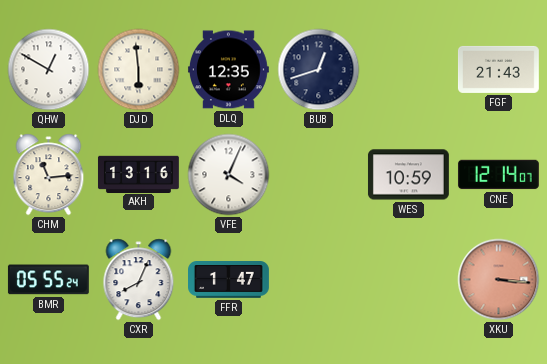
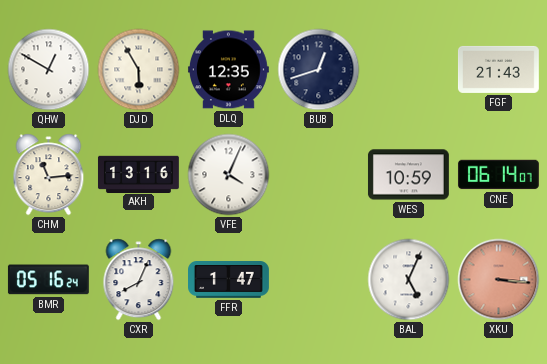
DJD: 5:59 -> 5:55 (139, 70)
CNE: 12:14 -> 06:14 (498, 175)
BMR: 05:55 -> 05:16 (48, 280)
BAL: none -> 5:04 (409, 280)
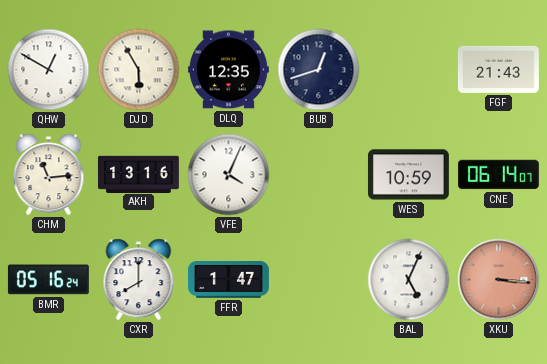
CXR: 8:04 -> 8:00 (139, 280)
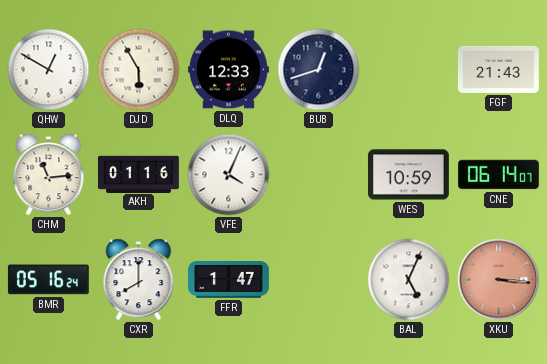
DLQ: 12:35 -> 12:33 (228, 70)
AKH: 13:16 -> 01:16 (138, 174)
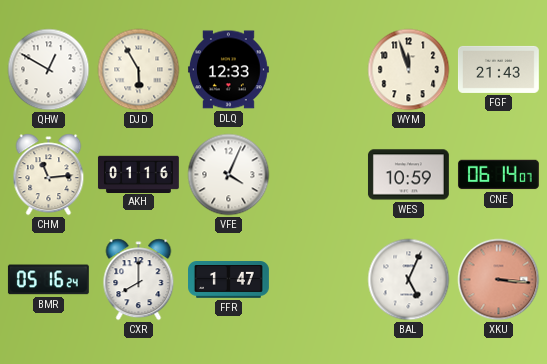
BUB: 12:42 -> none (319, 70)
WYM: none -> 11:57 (409, 70)
